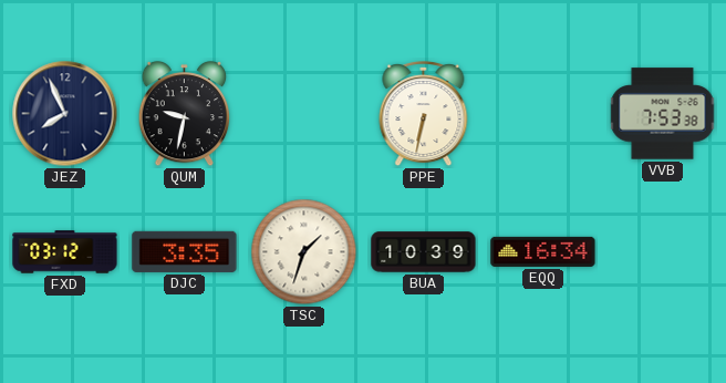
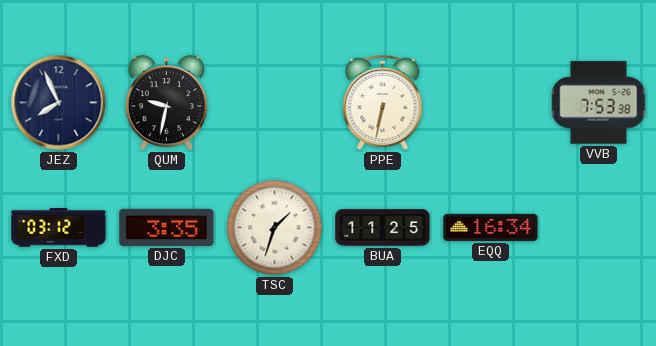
BUA: 10:39 -> 11:25 (383, 228)
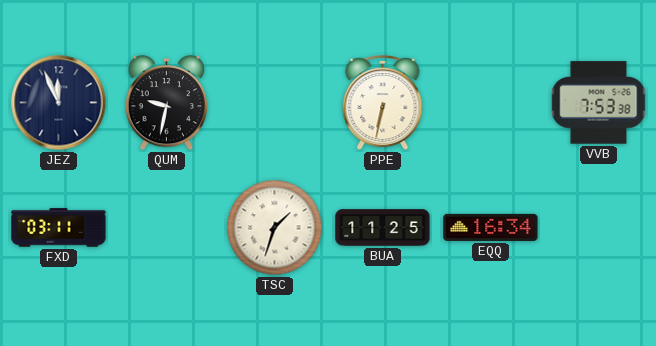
JEZ: 7:56 -> 11:56 (59, 103)
FXD: 03:12 -> 03:11 (59, 228)
DJC: 3:35 -> none (167, 227)
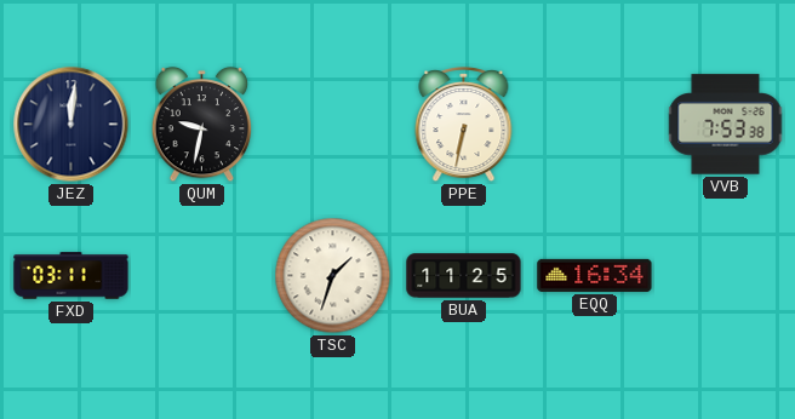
JEZ: 11:56 -> 12:01 (72, 125)
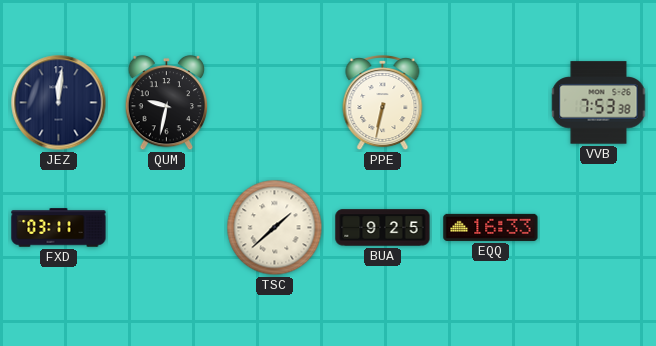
TSC: 1:33 -> 1:38 (275, 228)
BUA: 11:25 -> 9:25 (383, 228)
EQQ: 16:34 -> 16:33 (491, 227)
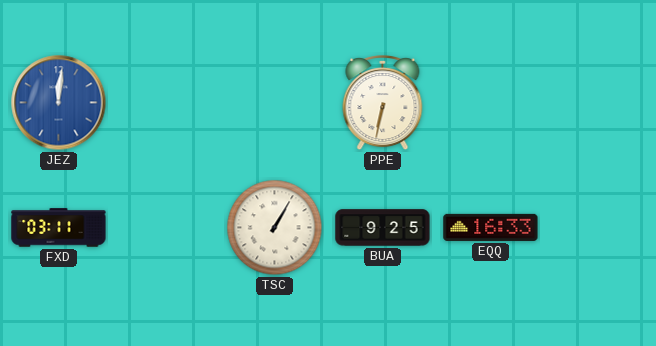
JEZ dial: navy -> blue (59, 103)
QUM: 9:32 -> none (167, 103)
VVB: 7:53 -> none (599, 103)
TSC: 1:38 -> 1:05 (275, 228)
